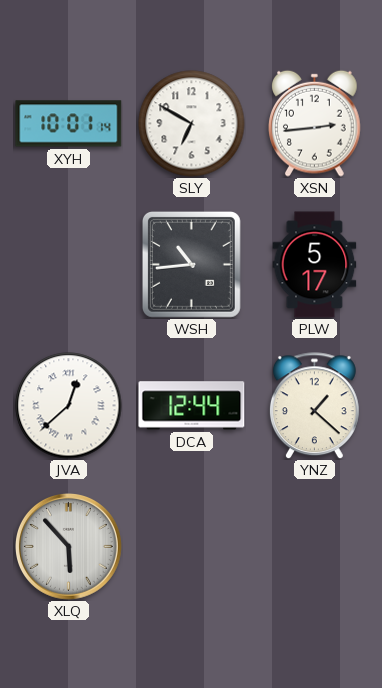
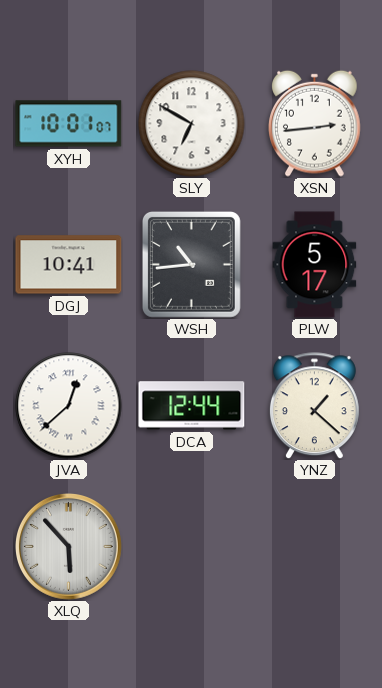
XYH: 10:01:14 -> 10:01:07 (69, 124)
DGJ: none -> 10:41 (69, 265)
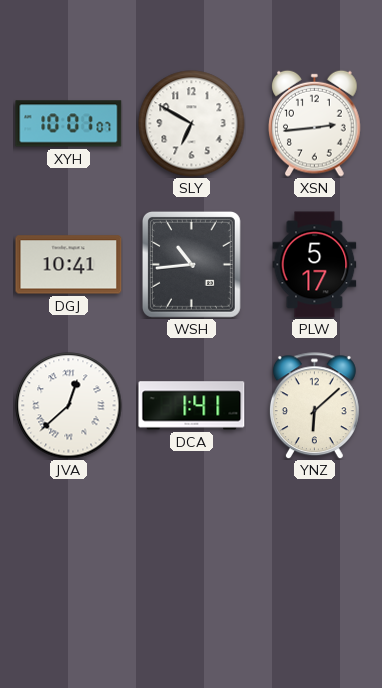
DCA: 12:44 -> 1:41 (192, 406)
YNZ: 1:22 -> 6:08 (314, 406)
XLQ: 5:53 -> none (69, 547)
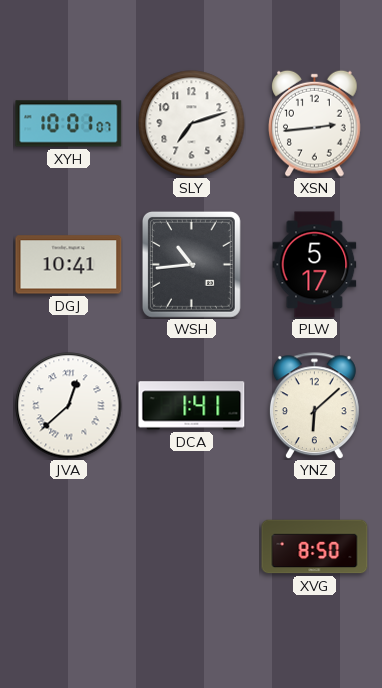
SLY: 6:50 -> 7:12 (192, 124)
XVG: none -> 8:50 (315, 547)
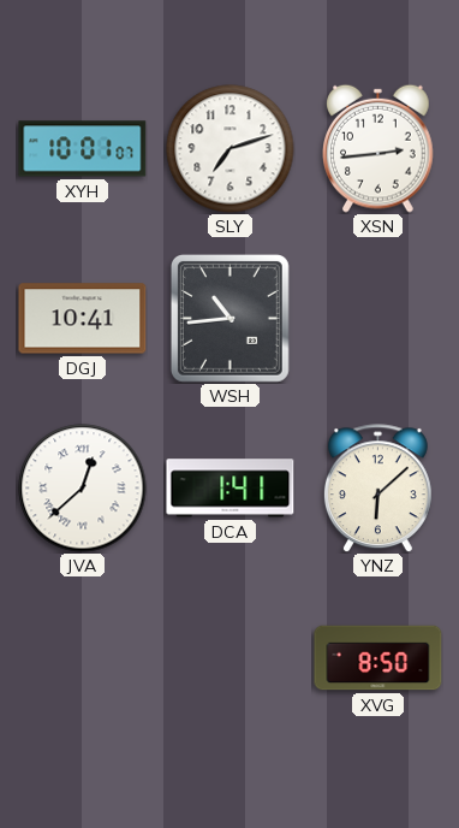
PLW: 5:17 -> none (315, 265)
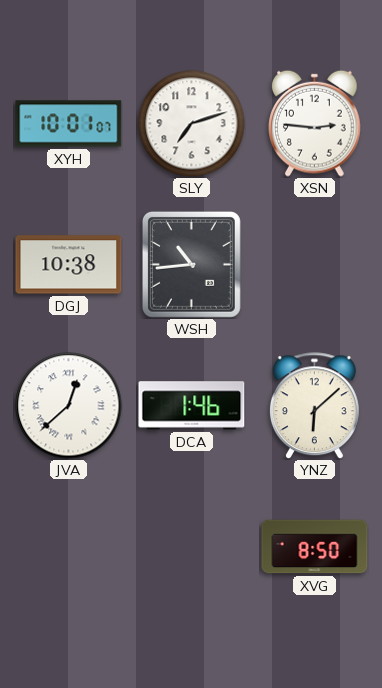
XSN: 2:44 -> 2:46 (315, 123)
DGJ: 10:41 -> 10:38 (69, 265)
DCA: 1:41 -> 1:46 (192, 406)
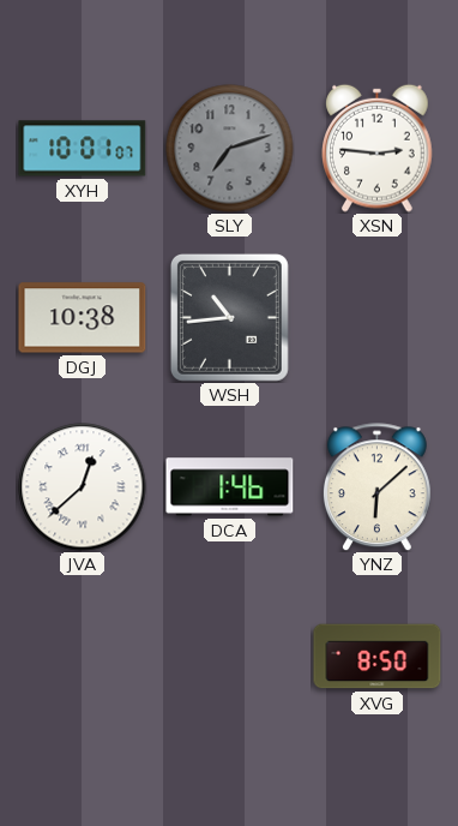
SLY dial: white -> grey (230, 149)
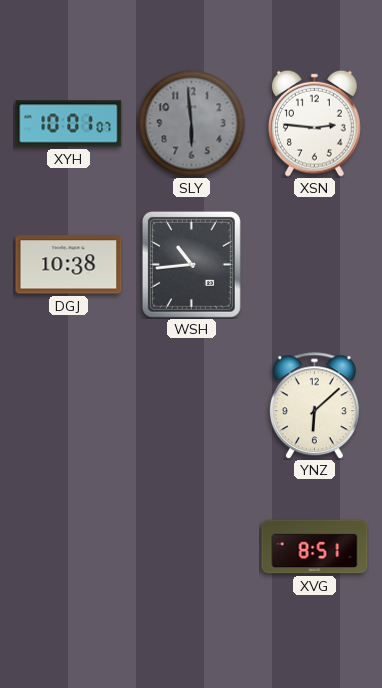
SLY: 7:12 -> 5:59 (192, 124)
JVA: 12:38 -> none (83, 487)
DCA: 1:46 -> none (230, 487)
XVG: 8:50 -> 8:51 (315, 547)
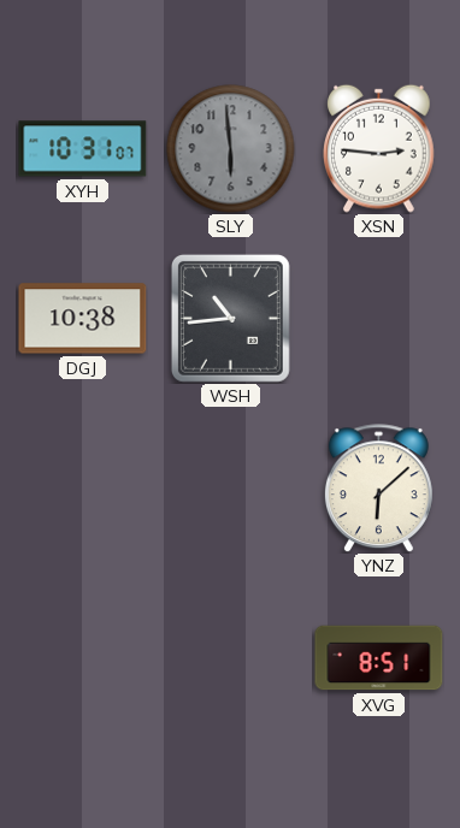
XYH: 10:01 -> 10:31 (83, 149)
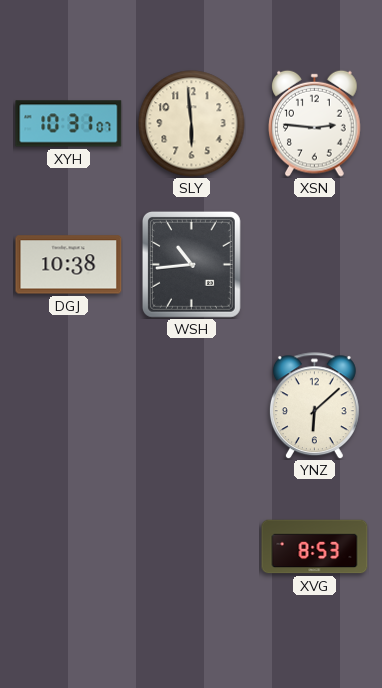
SLY dial: grey -> cream (192, 124)
XVG: 8:51 -> 8:53 (315, 547)
